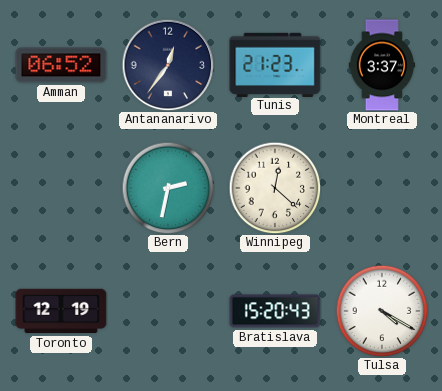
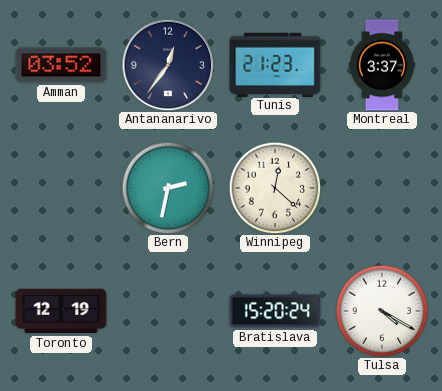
Amman: 06:52 -> 03:52 (61, 65)
Bratislava: 15:20:43 -> 15:20:24 (275, 311)
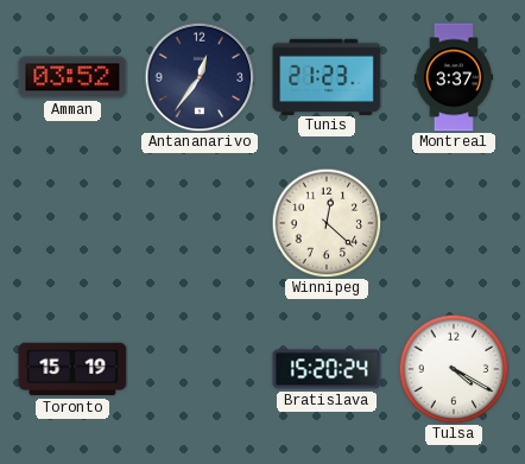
Bern: 2:32 -> none (168, 188)
Toronto: 12:19 -> 15:19 (72, 369)
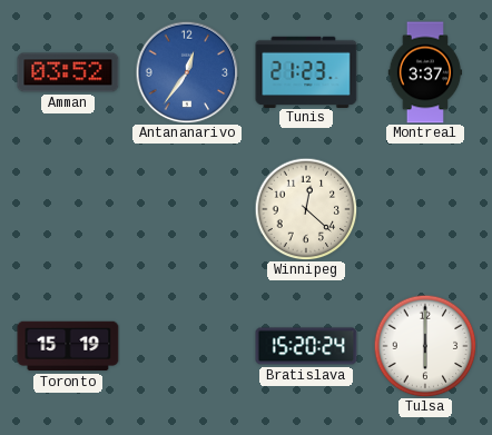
Antananarivo dial: navy -> blue (187, 72)
Tulsa: 4:20 -> 6:00 (425, 346)
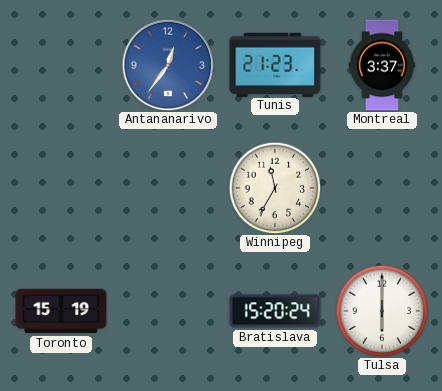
Amman: 03:52 -> none (68, 72)
Winnipeg: 12:22 -> 11:35 (275, 188)
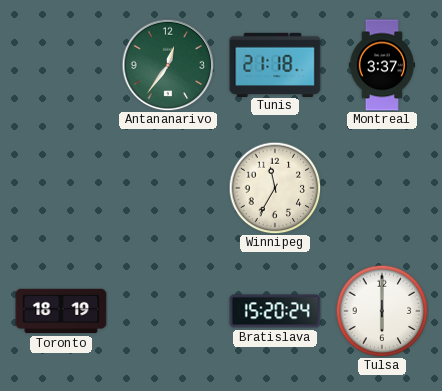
Antananarivo dial: blue -> green (168, 65)
Tunis: 21:23 -> 21:18 (275, 64)
Toronto: 15:19 -> 18:19 (61, 311)
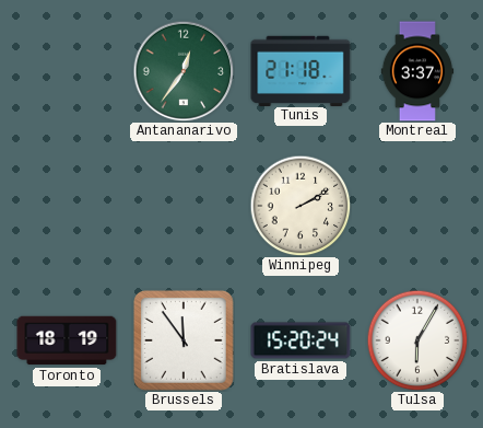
Winnipeg: 11:35 -> 2:10 (301, 206)
Brussels: none -> 11:54 (184, 340)
Tulsa: 6:00 -> 6:05 (417, 340)
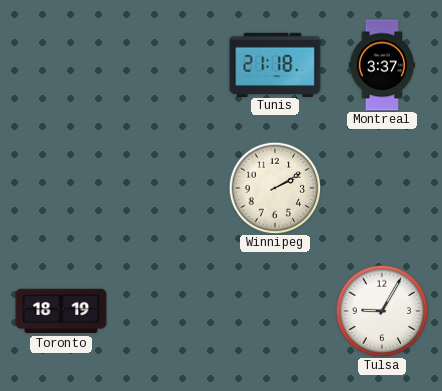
Antananarivo: 12:36 -> none (184, 71)
Brussels: 11:54 -> none (184, 340)
Bratislava: 15:20 -> none (301, 340)
Tulsa: 6:05 -> 9:05 (382, 311)
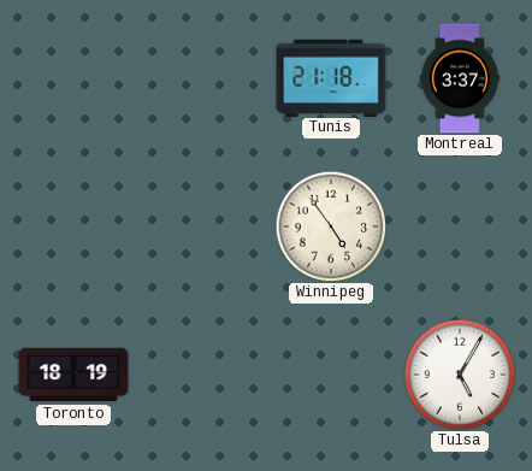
Winnipeg: 2:10 -> 4:54 (331, 226)
Tulsa: 9:05 -> 5:05 (460, 375)
